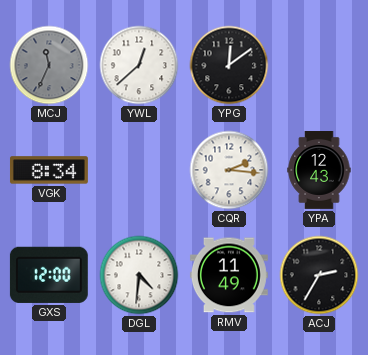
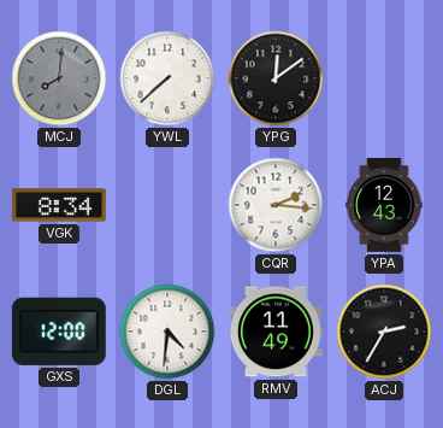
MCJ: 11:34 -> 8:01 (59, 78)
YWL: 12:38 -> 7:38 (167, 78)
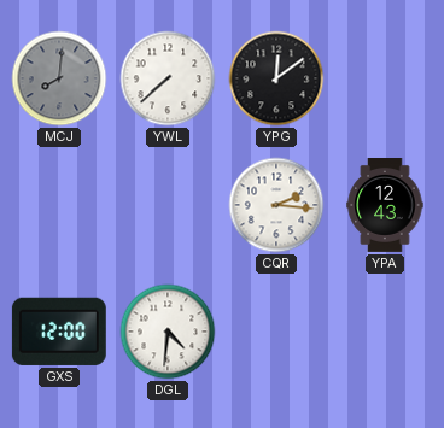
VGK: 8:34 -> none (59, 205)
RMV: 11:49 -> none (276, 332)
ACJ: 2:35 -> none (384, 332)
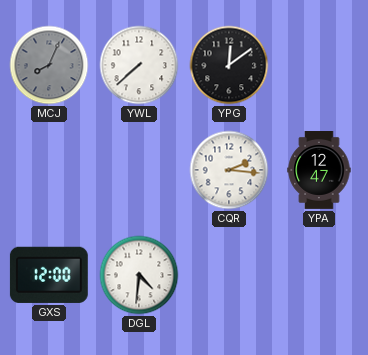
MCJ: 8:01 -> 8:04 (49, 65)
YPA: 12:43 -> 12:47 (319, 171)
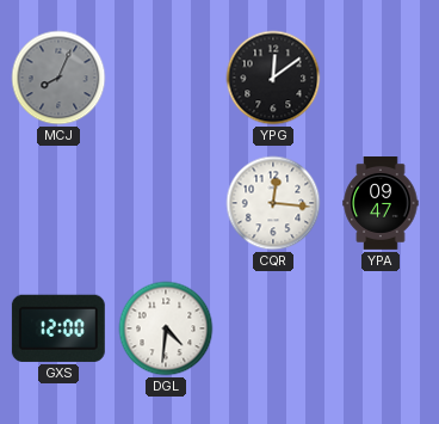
YWL: 7:38 -> none (139, 65)
CQR: 2:16 -> 12:16 (273, 203)
YPA: 12:47 -> 09:47 (381, 204)
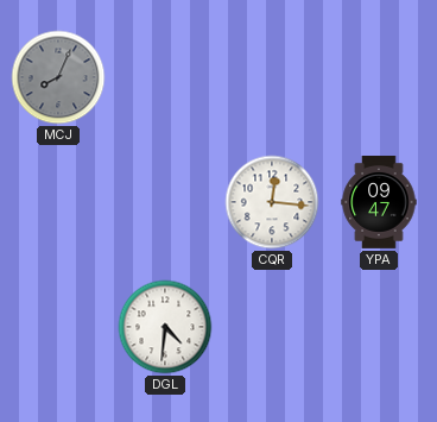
YPG: 12:09 -> none (273, 78)
GXS: 12:00 -> none (58, 328)
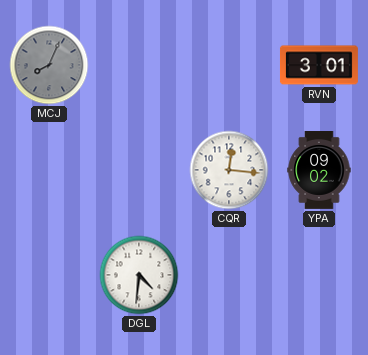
RVN: none -> 3:01 (319, 65)
YPA: 09:47 -> 09:02 (319, 171)
